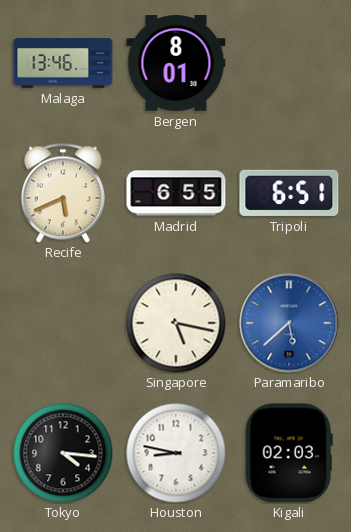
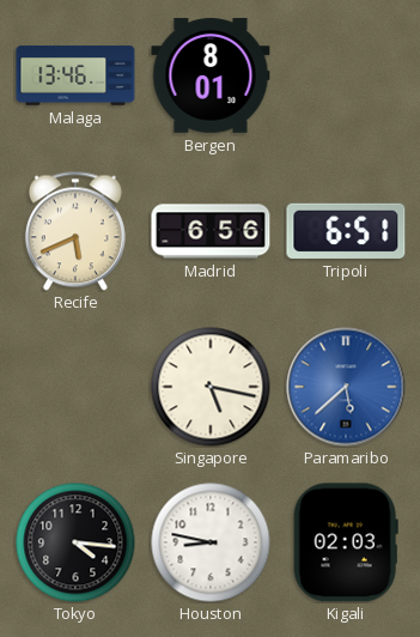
Madrid: 6:55 -> 6:56 (211, 231)
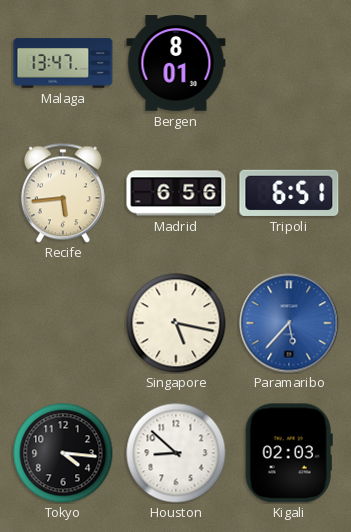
Malaga: 13:46 -> 13:47 (63, 63)
Recife: 5:41 -> 5:44 (63, 193)
Paramaribo: 5:38 -> 5:37 (289, 323)
Houston: 8:47 -> 8:52 (176, 453)
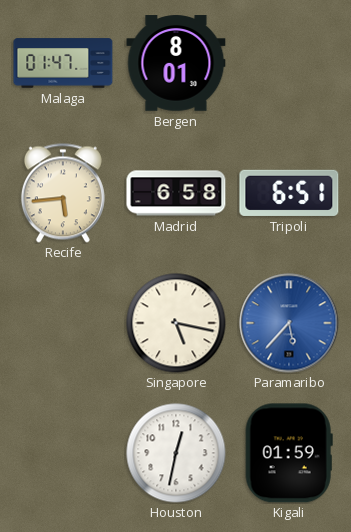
Malaga: 13:47 -> 01:47 (63, 63)
Madrid: 6:56 -> 6:58 (176, 193)
Tokyo: 4:16 -> none (63, 453)
Houston: 8:52 -> 12:32 (176, 453)
Kigali: 02:03 -> 01:59 (289, 453)
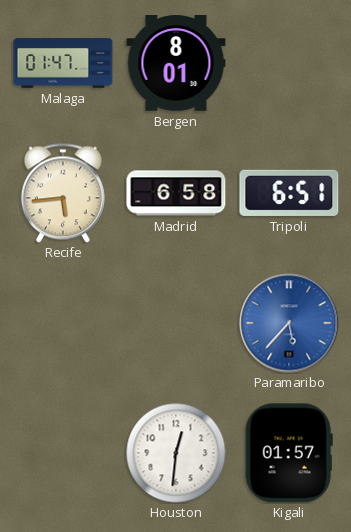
Singapore: 5:17 -> none (176, 323)
Houston: 12:32 -> 12:31 (176, 453)
Kigali: 01:59 -> 01:57 (289, 453)
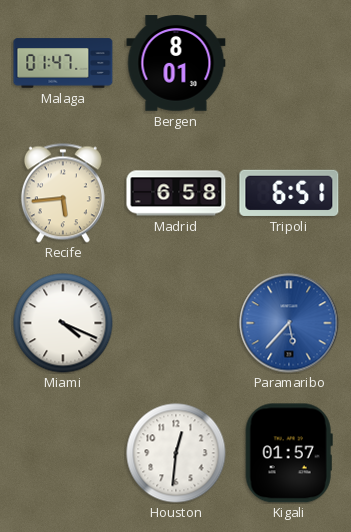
Miami: none -> 4:19 (63, 323)
